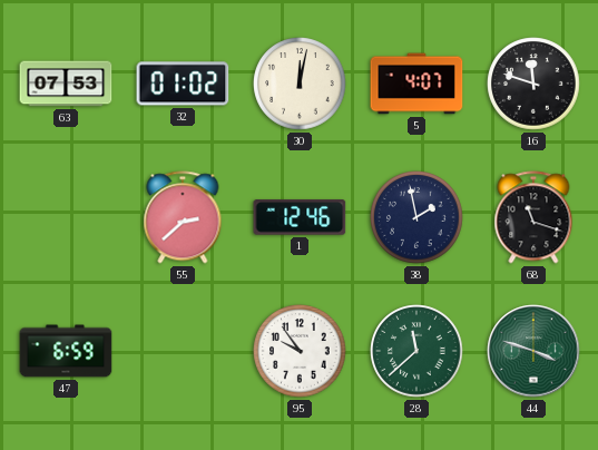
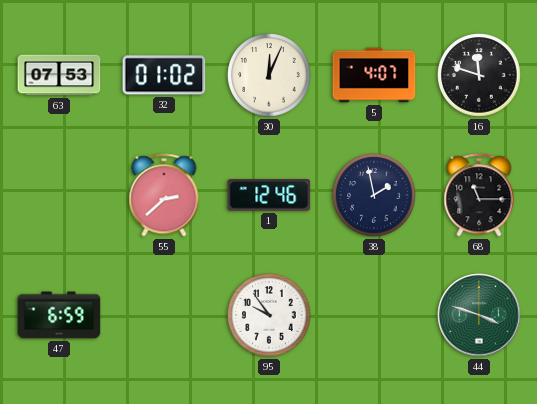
30: 12:02 -> 12:04 (269, 75)
68: 11:18 -> 11:15 (479, 195)
28: 11:38 -> none (416, 351)
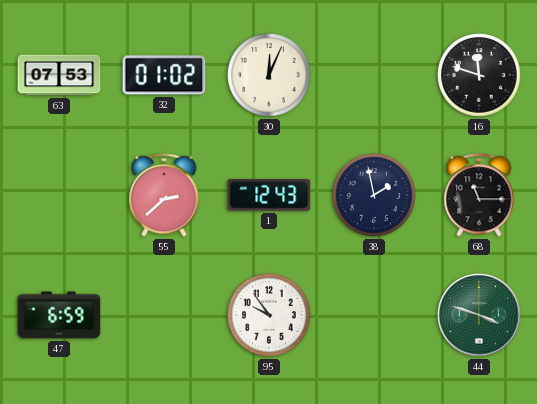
5: 4:07 -> none (374, 75)
1: 12:46 -> 12:43 (269, 195)
